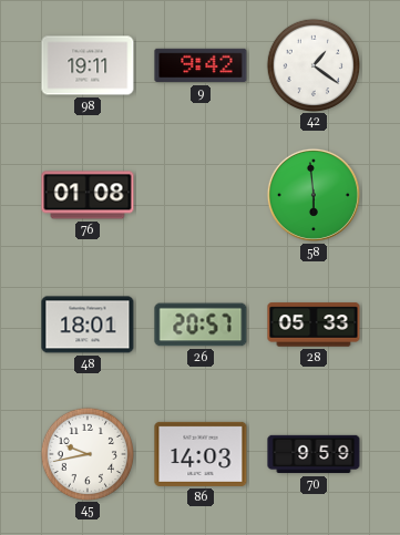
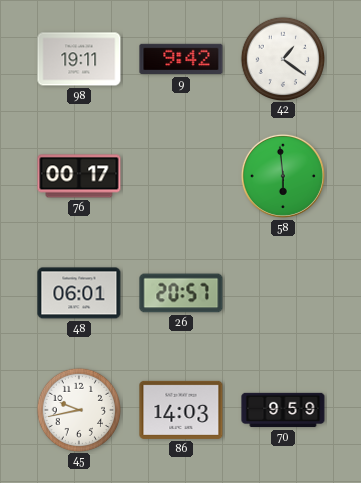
76: 01:08 -> 00:17 (79, 176)
48: 18:01 -> 06:01 (79, 293)
28: 05:33 -> none (314, 325)
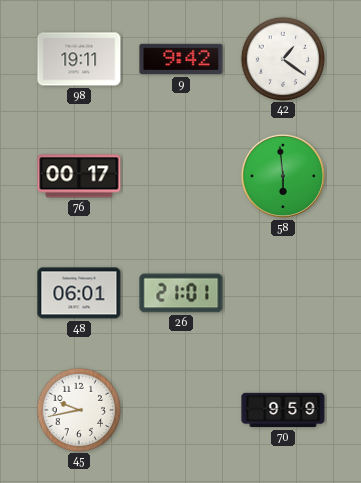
26: 20:57 -> 21:01 (181, 293)
86: 14:03 -> none (181, 410)
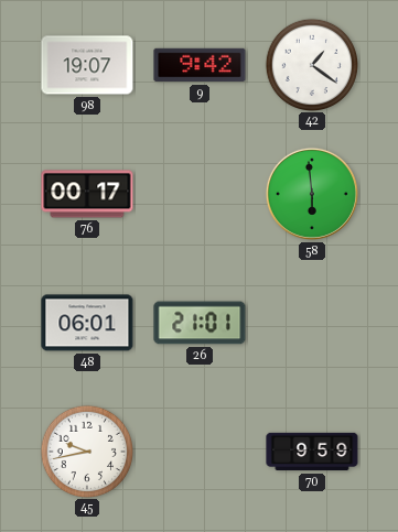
98: 19:11 -> 19:07 (87, 65)
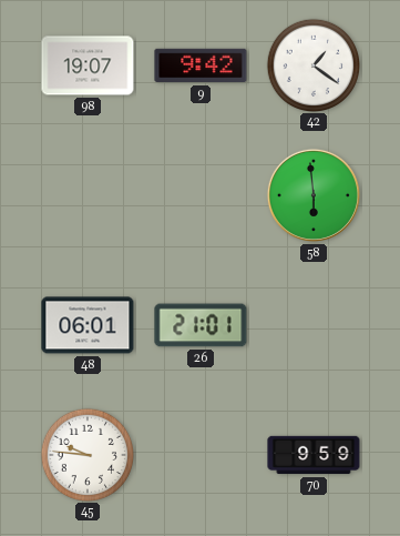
76: 00:17 -> none (87, 194)
45: 9:43 -> 9:46 (86, 454)
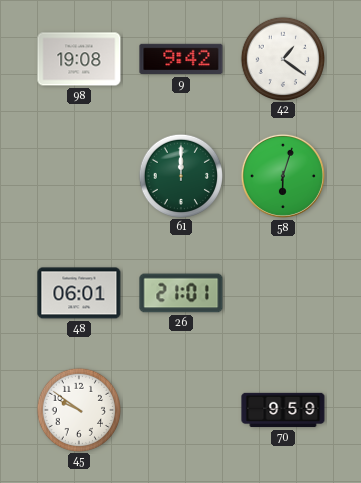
98: 19:07 -> 19:08 (79, 59)
61: none -> 12:00 (180, 175)
58: 5:59 -> 6:03 (283, 176)
45: 9:46 -> 9:51 (78, 409)
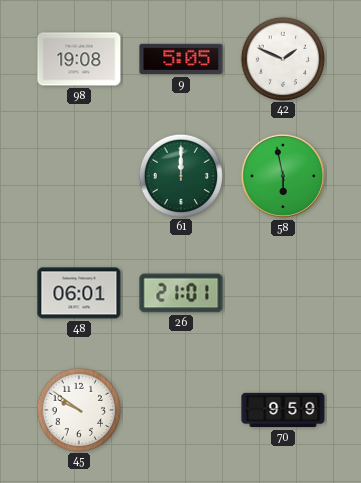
9: 9:42 -> 5:05 (181, 59)
42: 1:21 -> 1:49 (282, 58)
58: 6:03 -> 5:58 (283, 176)
